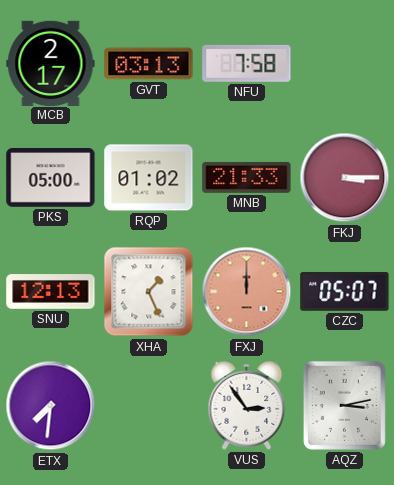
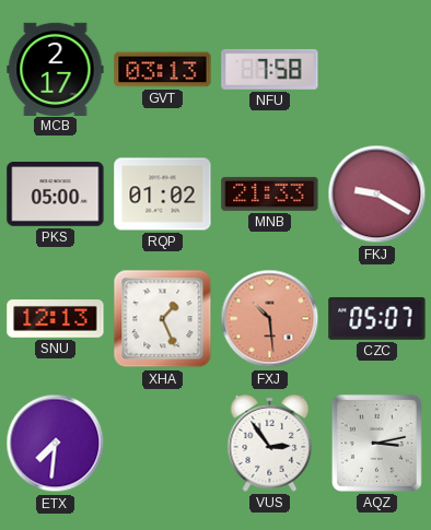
FKJ: 3:15 -> 9:20 (377, 195)
FXJ: 12:00 -> 10:29 (270, 319)
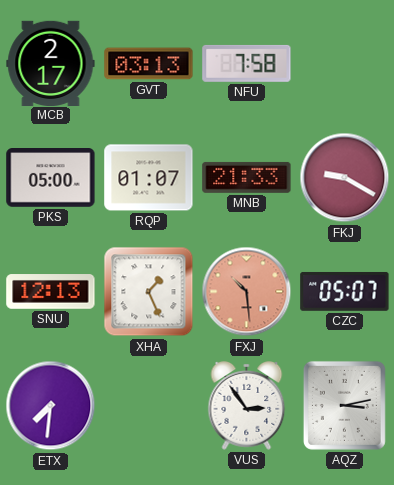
RQP: 01:02 -> 01:07 (149, 178)
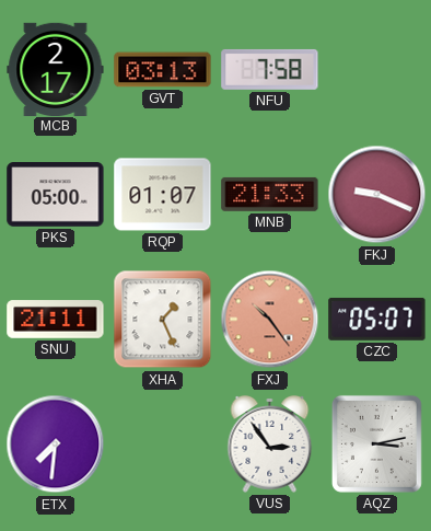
FKJ: 9:20 -> 9:19 (377, 195)
SNU: 12:13 -> 21:11 (56, 320)
FXJ: 10:29 -> 10:24 (270, 320)
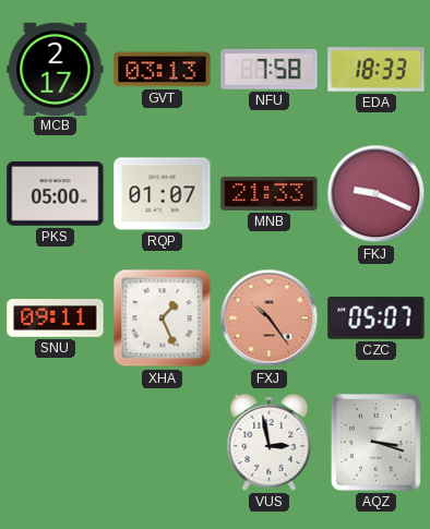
EDA: none -> 18:33 (377, 70)
SNU: 21:11 -> 09:11 (56, 318)
ETX: 7:31 -> none (56, 445)
VUS: 2:54 -> 2:58 (270, 443)
AQZ: 3:13 -> 3:18 (375, 442)
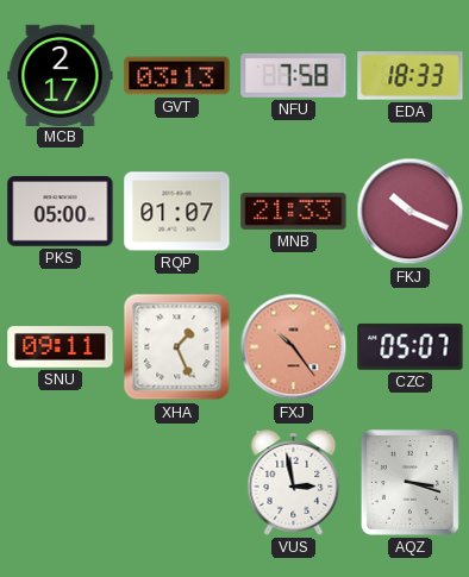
FKJ: 9:19 -> 10:19 (411, 212)
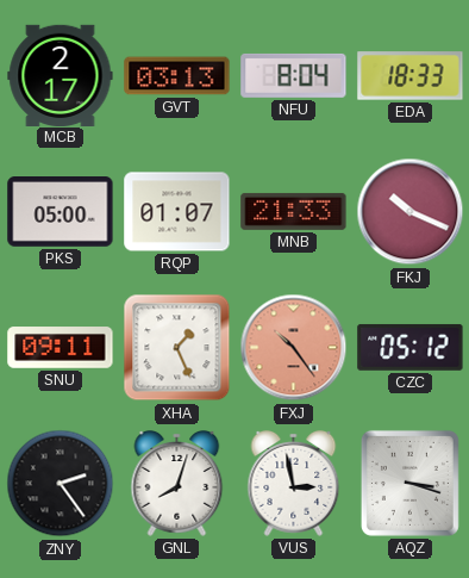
NFU: 7:58 -> 8:04 (294, 75)
CZC: 05:07 -> 05:12 (411, 347)
ZNY: none -> 2:24 (61, 484)
GNL: none -> 8:03 (177, 484)
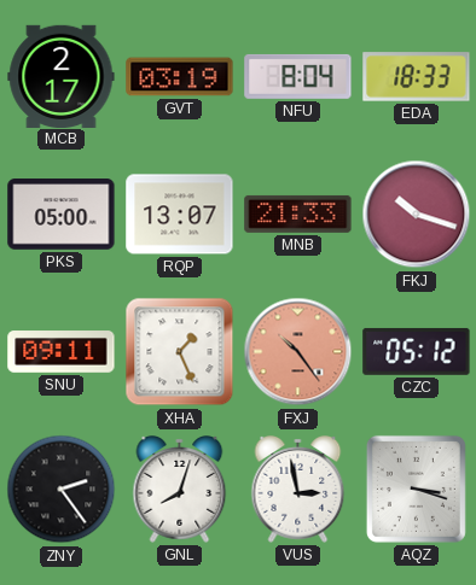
GVT: 03:13 -> 03:19 (180, 77)
RQP: 01:07 -> 13:07 (180, 215)
FKJ: 10:19 -> 10:18 (417, 215)
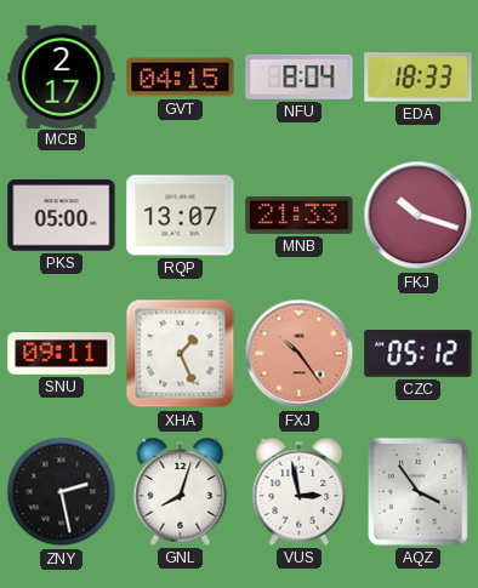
GVT: 03:19 -> 04:15 (181, 78)
ZNY: 2:24 -> 2:28 (62, 492)
AQZ: 3:18 -> 3:54 (417, 491)
